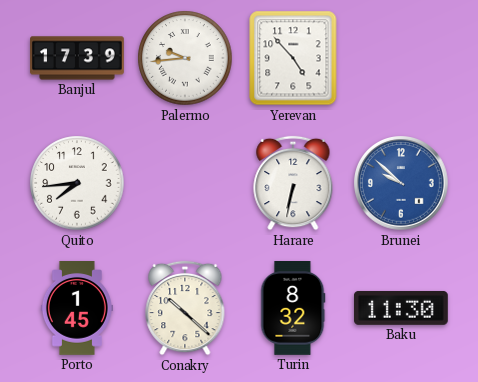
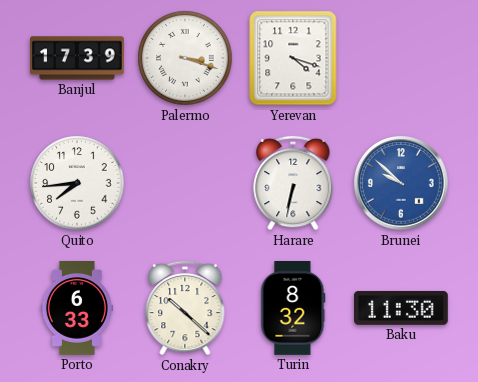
Palermo: 9:44 -> 3:18 (185, 58)
Yerevan: 4:53 -> 4:18 (293, 58)
Porto: 1:45 -> 6:33 (77, 308)
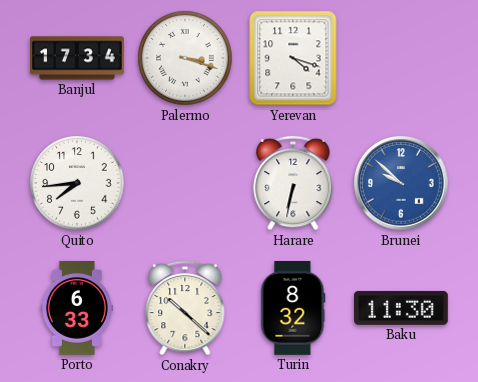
Banjul: 17:39 -> 17:34 (77, 58)
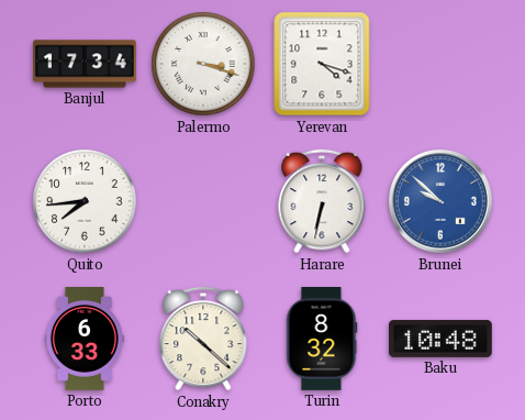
Baku: 11:30 -> 10:48 (442, 339)
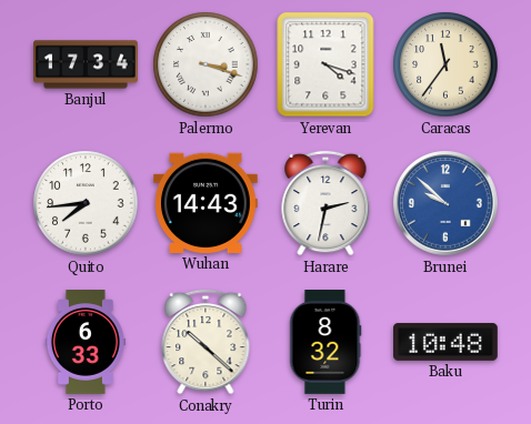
Caracas: none -> 11:36 (445, 64)
Wuhan: none -> 14:43 (207, 203)
Harare: 6:32 -> 2:32 (325, 203)
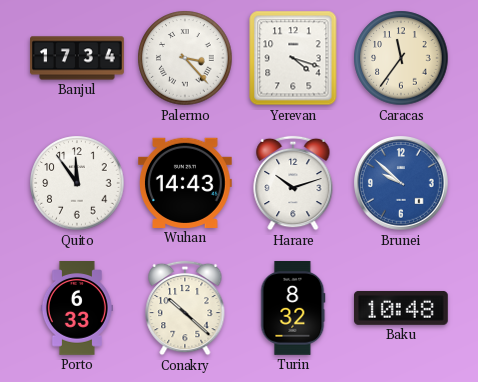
Palermo: 3:18 -> 3:23 (185, 58)
Quito: 7:44 -> 11:54 (77, 183)
Harare: 2:32 -> 10:12 (293, 183)
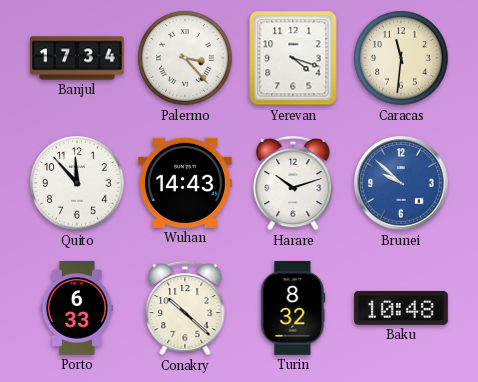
Caracas: 11:36 -> 11:31 (401, 58)
Quito: 11:54 -> 11:53 (77, 183)
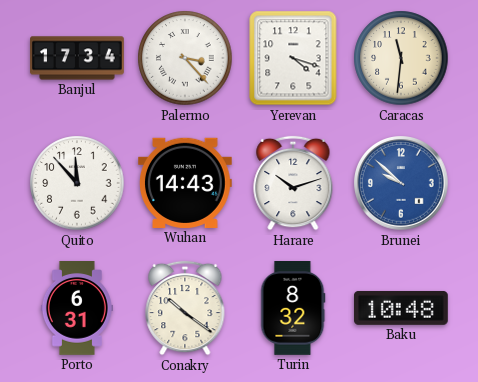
Porto: 6:33 -> 6:31 (77, 308)
Conakry: 10:22 -> 10:21 (185, 308)
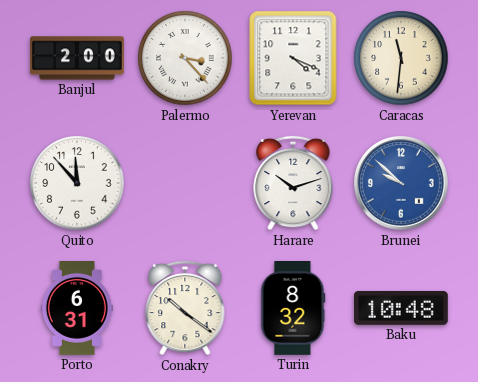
Banjul: 17:34 -> 2:00 (77, 58)
Yerevan: 4:18 -> 4:19 (293, 58)
Wuhan: 14:43 -> none (186, 183)
